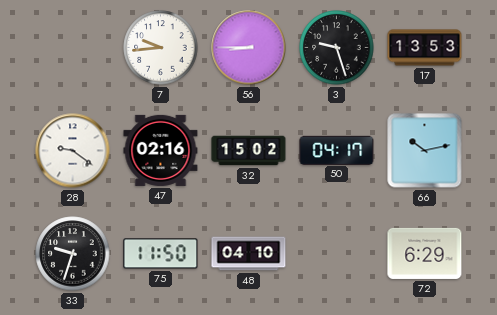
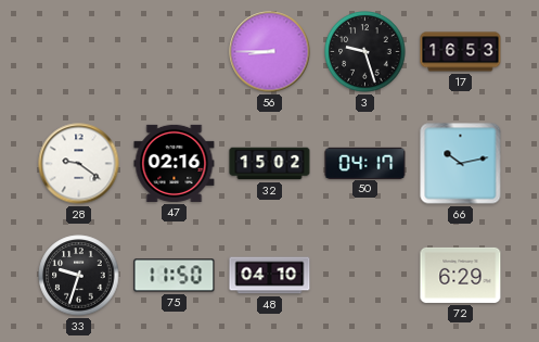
7: 9:44 -> none (161, 48)
17: 13:53 -> 16:53 (461, 52)
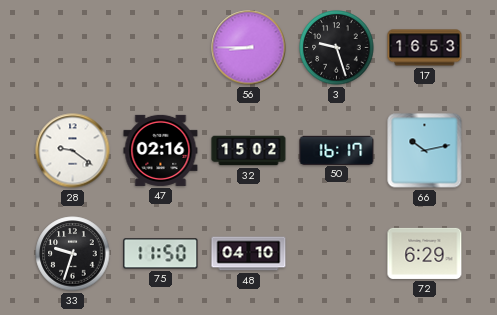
50: 04:17 -> 16:17 (337, 150)
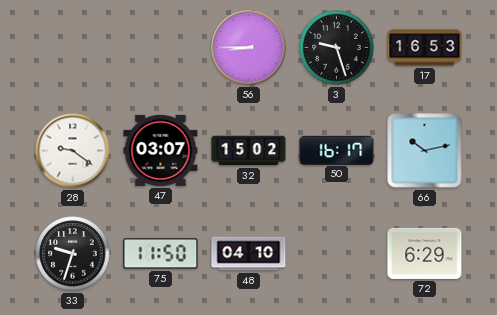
47: 02:16 -> 03:07 (161, 150)
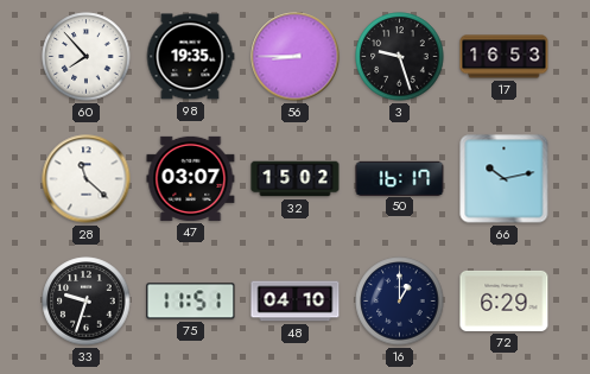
60: none -> 7:53 (87, 57)
98: none -> 19:35 (190, 57)
28: 9:21 -> 11:22 (87, 179)
75: 11:50 -> 11:51 (191, 302)
16: none -> 1:00 (400, 302)
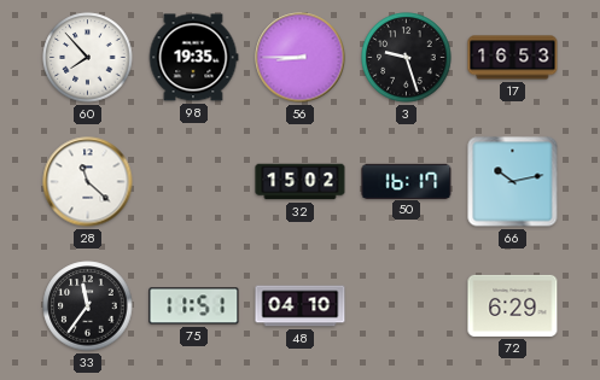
47: 03:07 -> none (191, 178)
33: 9:33 -> 11:36 (88, 306)
16: 1:00 -> none (400, 302)
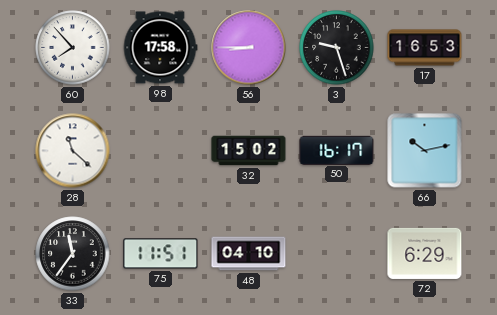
98: 19:35 -> 17:58 (160, 48)
